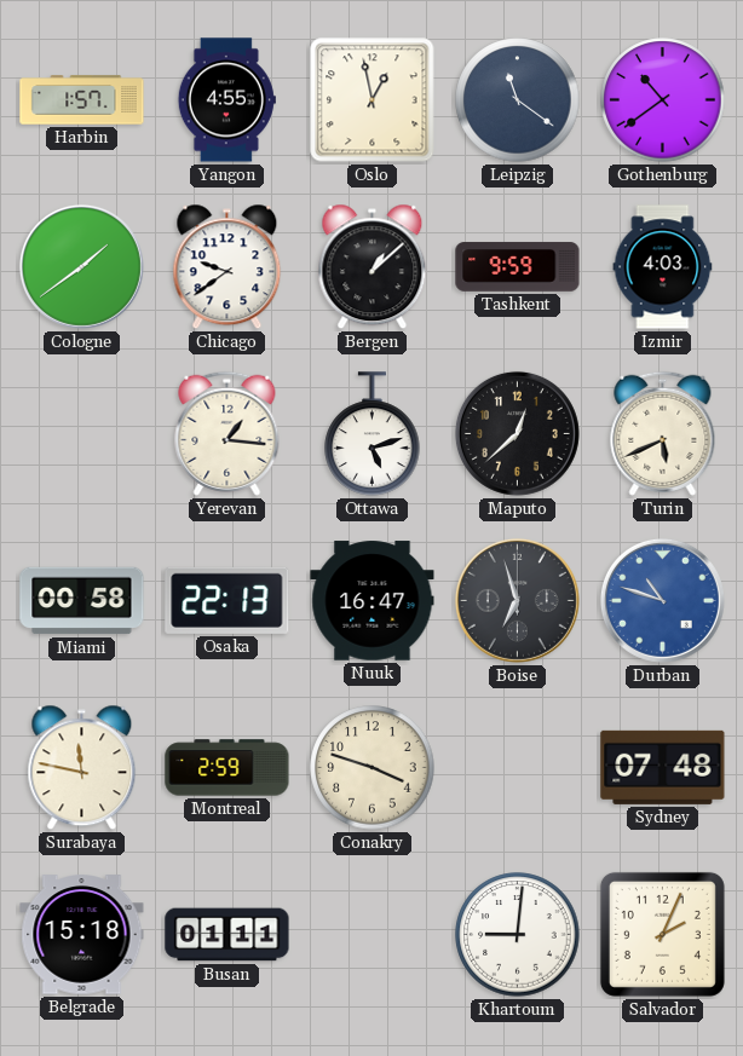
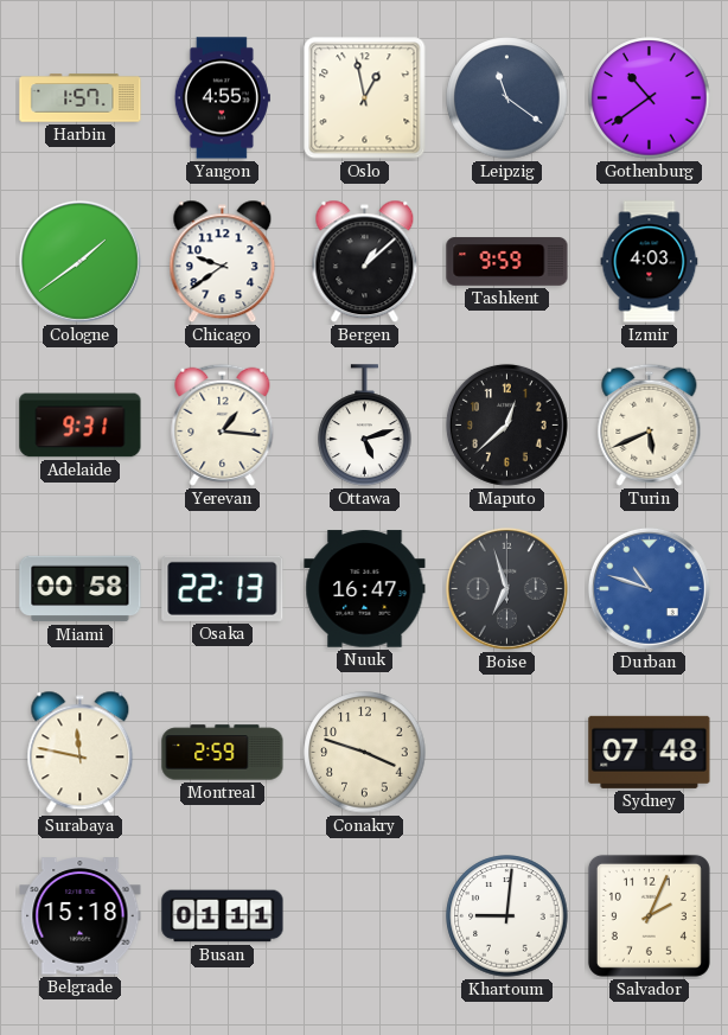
Adelaide: none -> 9:31 (81, 426)
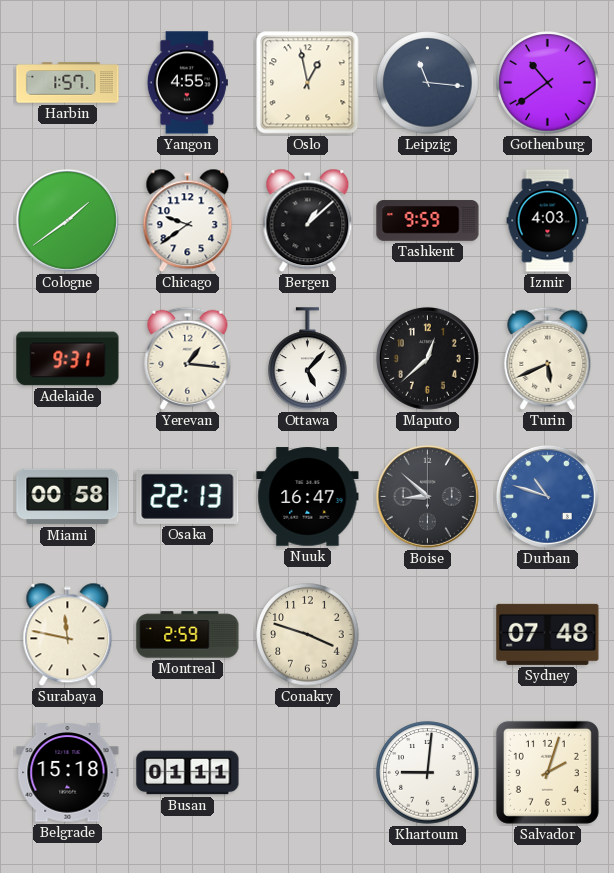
Leipzig: 11:21 -> 11:16 (428, 83)
Ottawa: 5:12 -> 5:07 (308, 359)
Boise: 6:57 -> 8:52 (427, 496)
Salvador: 2:04 -> 2:03 (547, 772)
